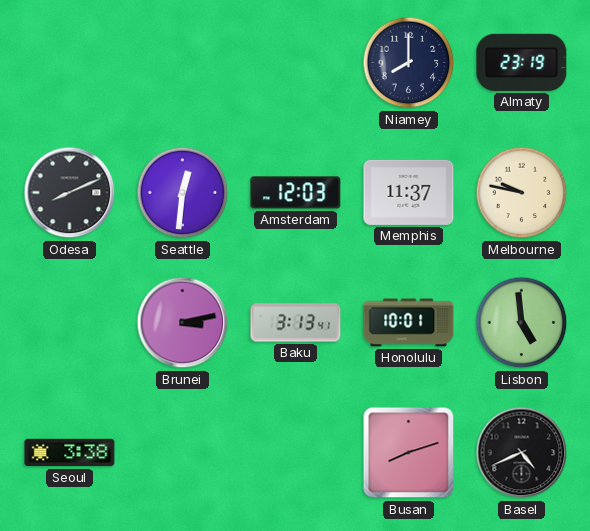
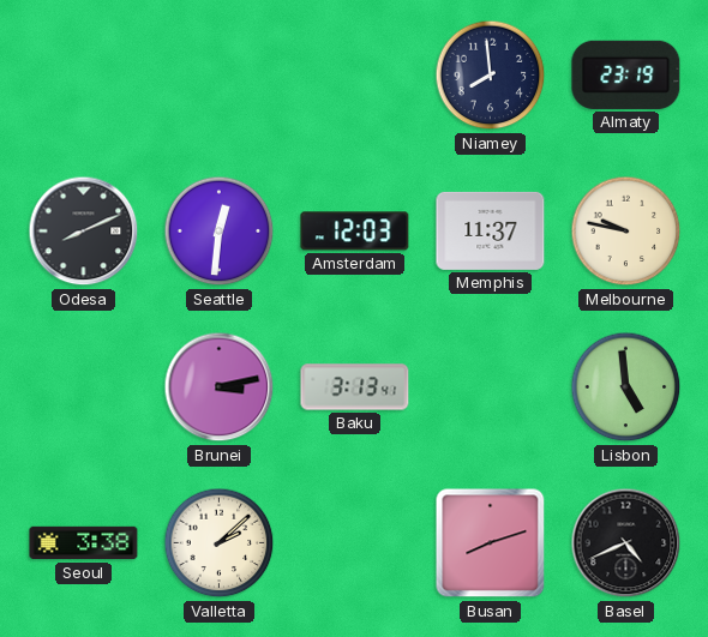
Niamey: 8:00 -> 7:59 (491, 76)
Honolulu: 10:01 -> none (409, 323)
Valletta: none -> 2:08 (220, 543)
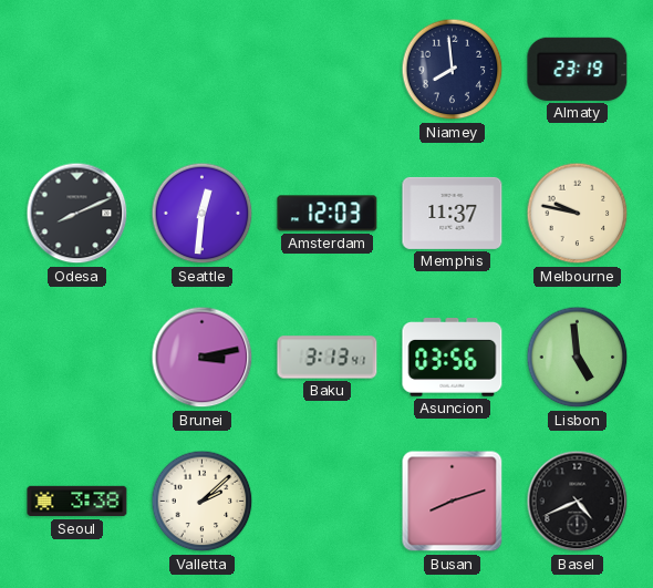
Asuncion: none -> 03:56 (453, 358)
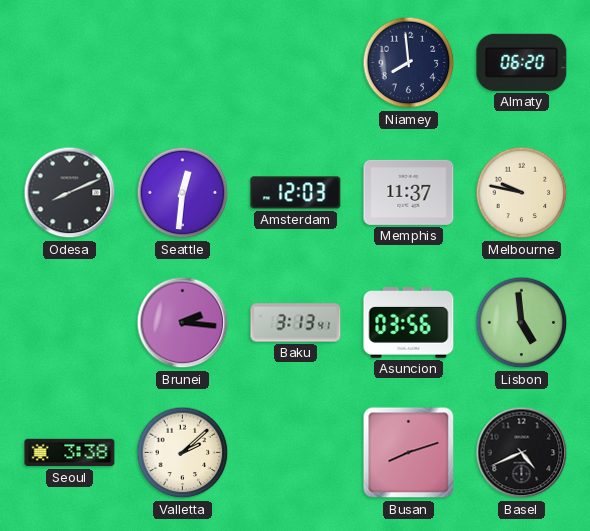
Almaty: 23:19 -> 06:20 (522, 62)
Brunei: 3:13 -> 2:16 (183, 323)
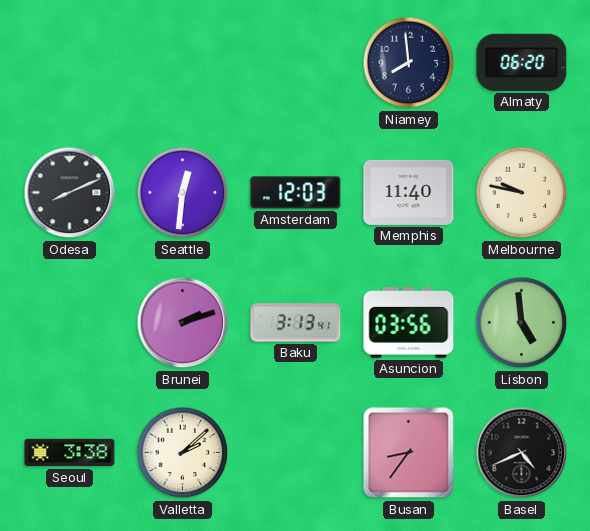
Memphis: 11:37 -> 11:40 (409, 192)
Brunei: 2:16 -> 2:12 (183, 323)
Busan: 8:12 -> 8:36 (409, 453)
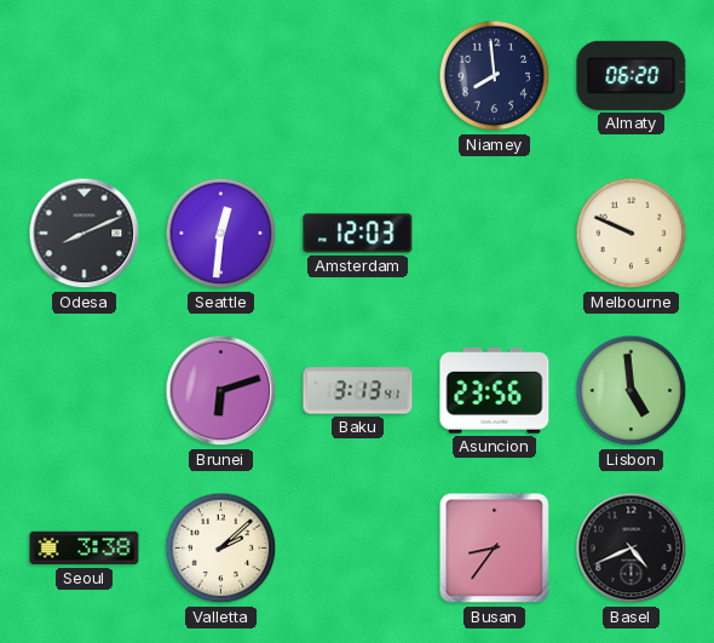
Memphis: 11:40 -> none (409, 192)
Melbourne: 9:47 -> 9:49 (632, 234)
Brunei: 2:12 -> 6:12 (221, 391)
Asuncion: 03:56 -> 23:56 (495, 391)
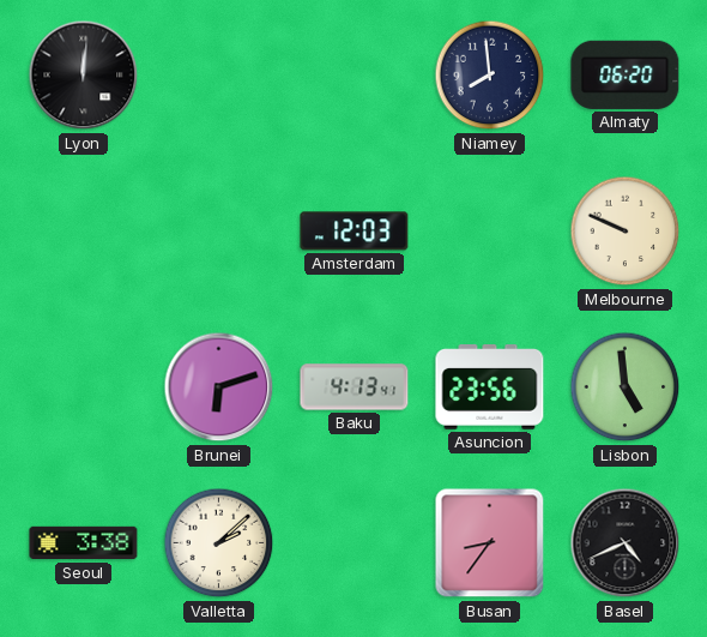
Lyon: none -> 12:01 (84, 76)
Odesa: 8:11 -> none (85, 234)
Seattle: 12:31 -> none (221, 234)
Baku: 3:13 -> 4:13 (355, 387)
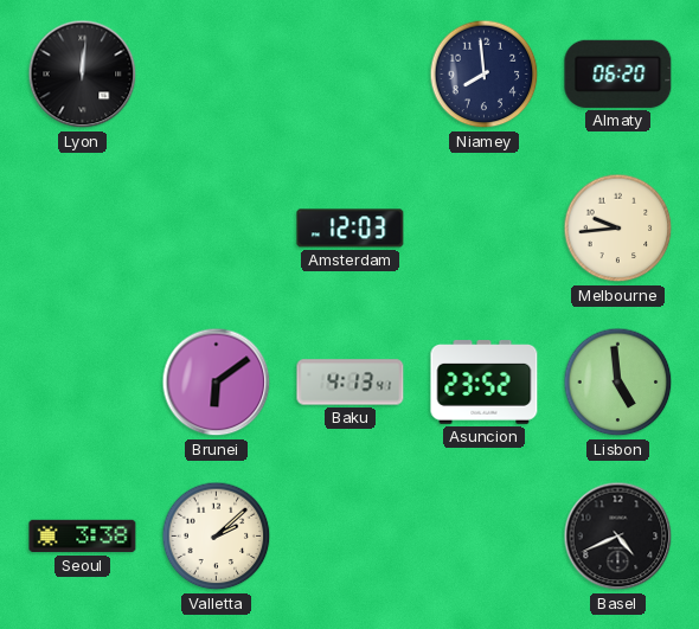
Melbourne: 9:49 -> 9:44 (618, 229)
Brunei: 6:12 -> 6:09 (217, 383)
Asuncion: 23:56 -> 23:52 (485, 383)
Busan: 8:36 -> none (490, 543)
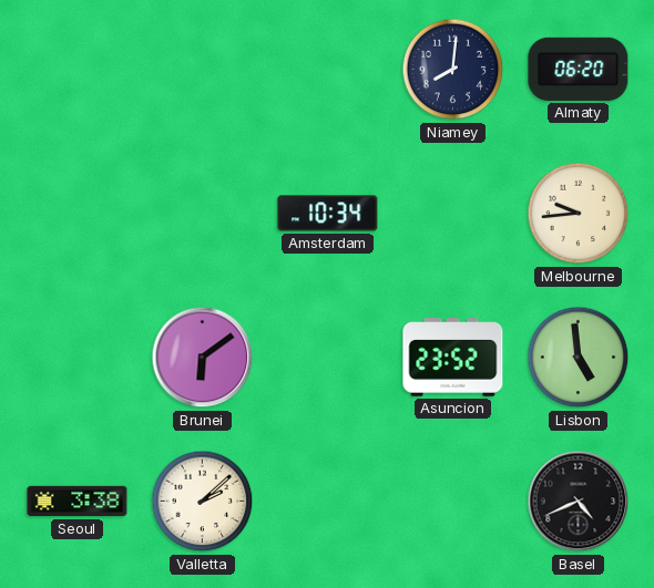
Lyon: 12:01 -> none (83, 75)
Niamey: 7:59 -> 8:01 (453, 70)
Amsterdam: 12:03 -> 10:34 (328, 214)
Baku: 4:13 -> none (351, 383)
